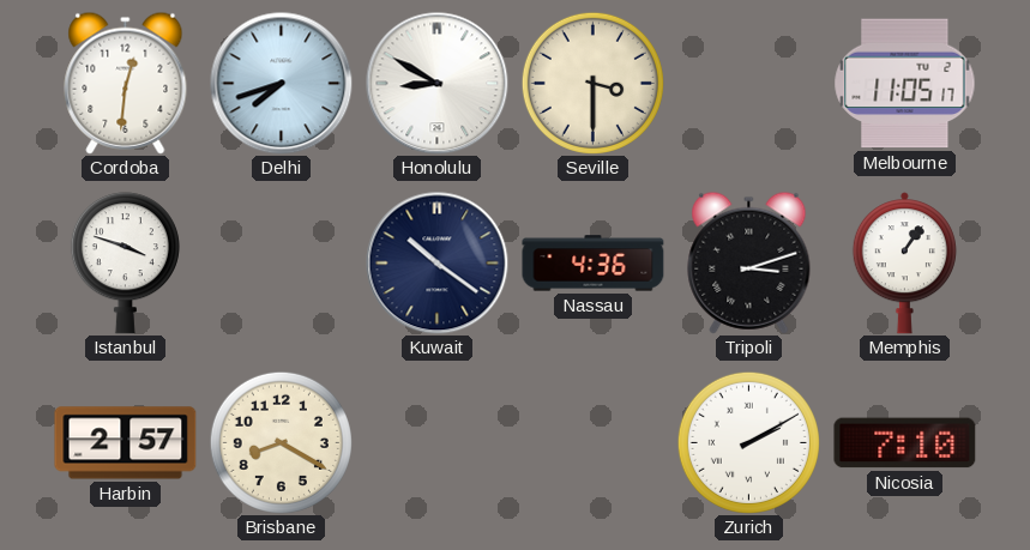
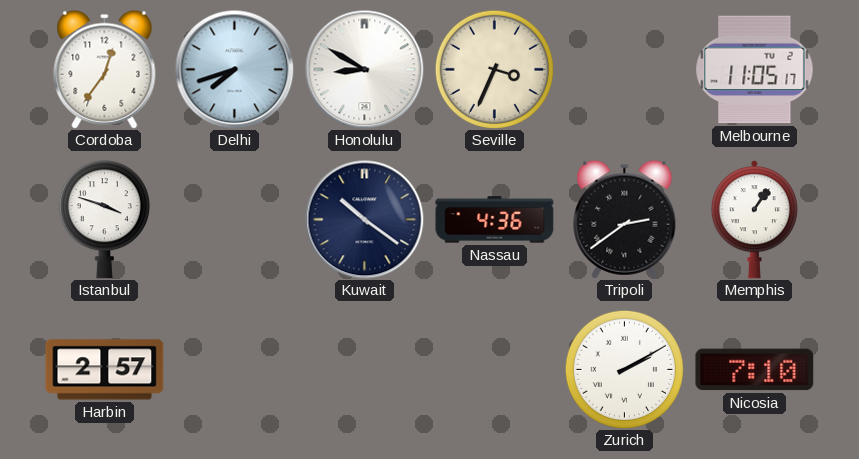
Cordoba: 12:31 -> 12:36 (105, 69)
Seville: 3:30 -> 3:34 (494, 69)
Tripoli: 3:12 -> 2:39 (625, 219)
Brisbane: 8:20 -> none (281, 442)
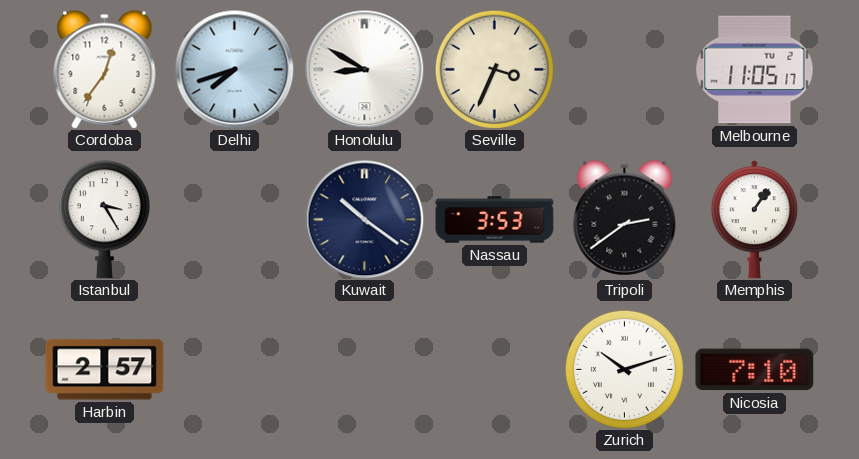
Istanbul: 3:48 -> 3:25 (104, 220)
Nassau: 4:36 -> 3:53 (495, 220)
Zurich: 2:10 -> 10:12 (624, 369)
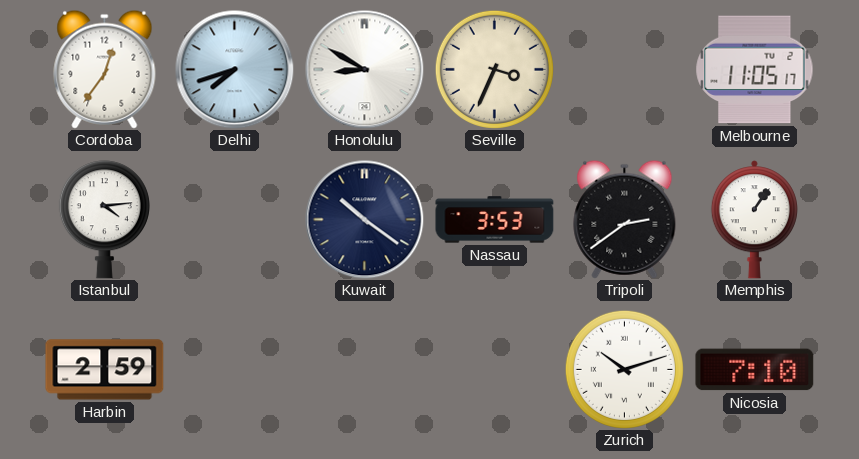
Istanbul: 3:25 -> 4:14 (104, 220)
Harbin: 2:57 -> 2:59 (105, 370)
